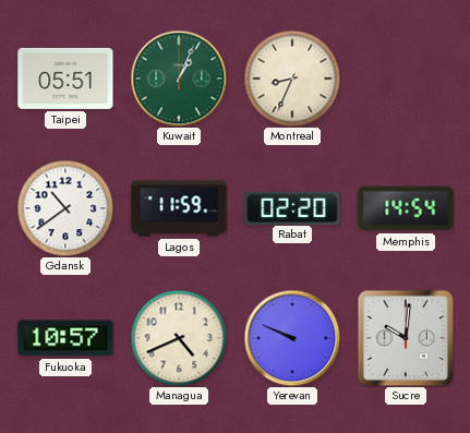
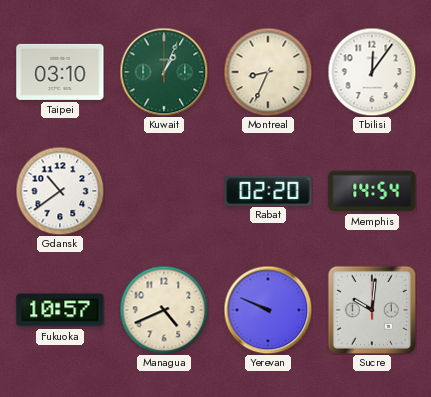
Taipei: 05:51 -> 03:10 (60, 72)
Tbilisi: none -> 12:06 (372, 72)
Lagos: 11:59 -> none (179, 208)
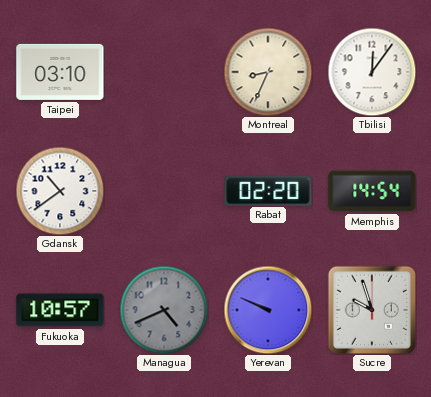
Kuwait: 1:04 -> none (164, 72)
Managua dial: cream -> grey (164, 310)
Sucre: 10:01 -> 9:57 (372, 310)
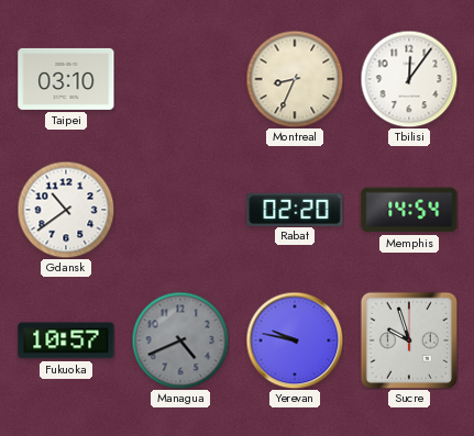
Yerevan: 9:49 -> 9:47 (295, 340)
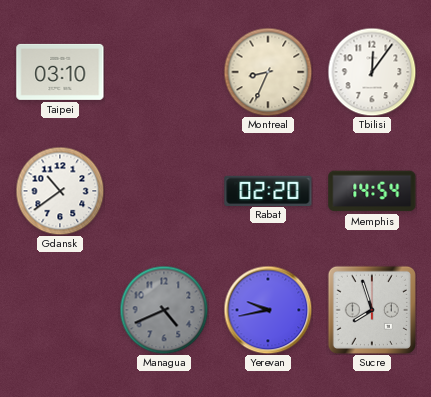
Fukuoka: 10:57 -> none (66, 340)
Yerevan: 9:47 -> 9:43 (268, 310)
Sucre: 9:57 -> 7:57 (372, 310)
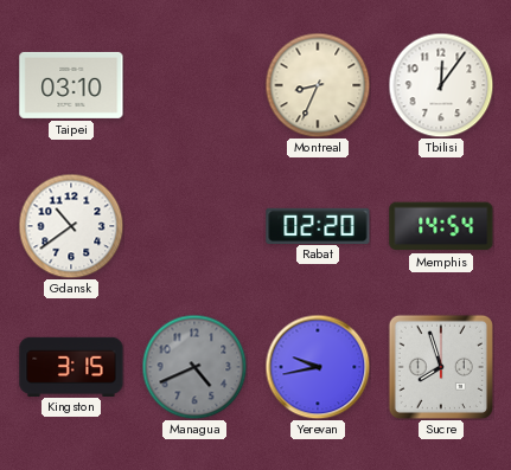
Kingston: none -> 3:15 (71, 366)
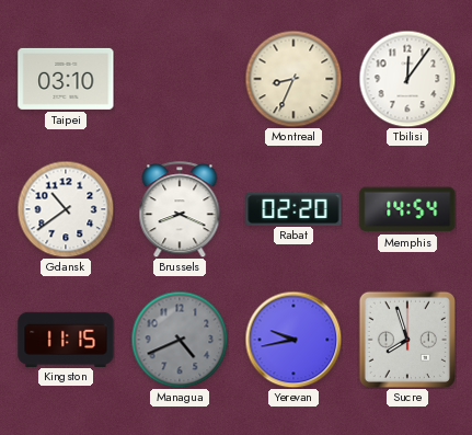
Brussels: none -> 8:19 (180, 209)
Kingston: 3:15 -> 11:15 (66, 339)
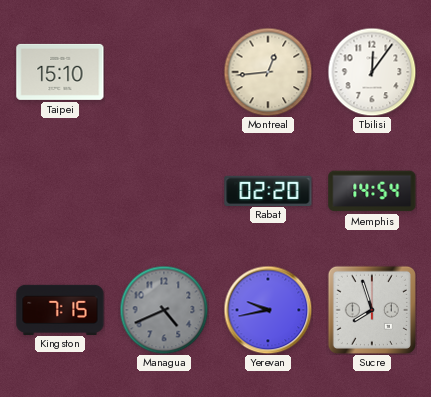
Taipei: 03:10 -> 15:10 (60, 72)
Montreal: 8:34 -> 12:44 (268, 72)
Gdansk: 10:39 -> none (66, 209)
Brussels: 8:19 -> none (180, 209)
Kingston: 11:15 -> 7:15 (60, 309)
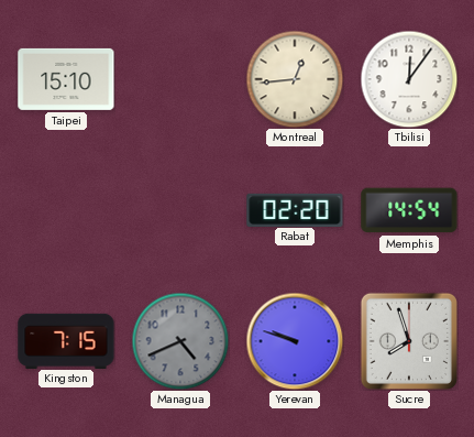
Yerevan: 9:43 -> 9:48 (295, 341)
